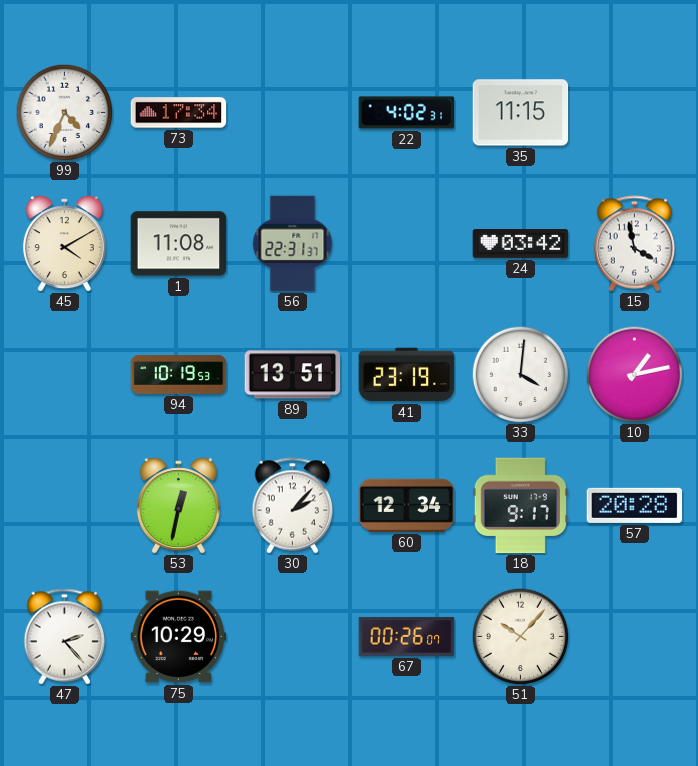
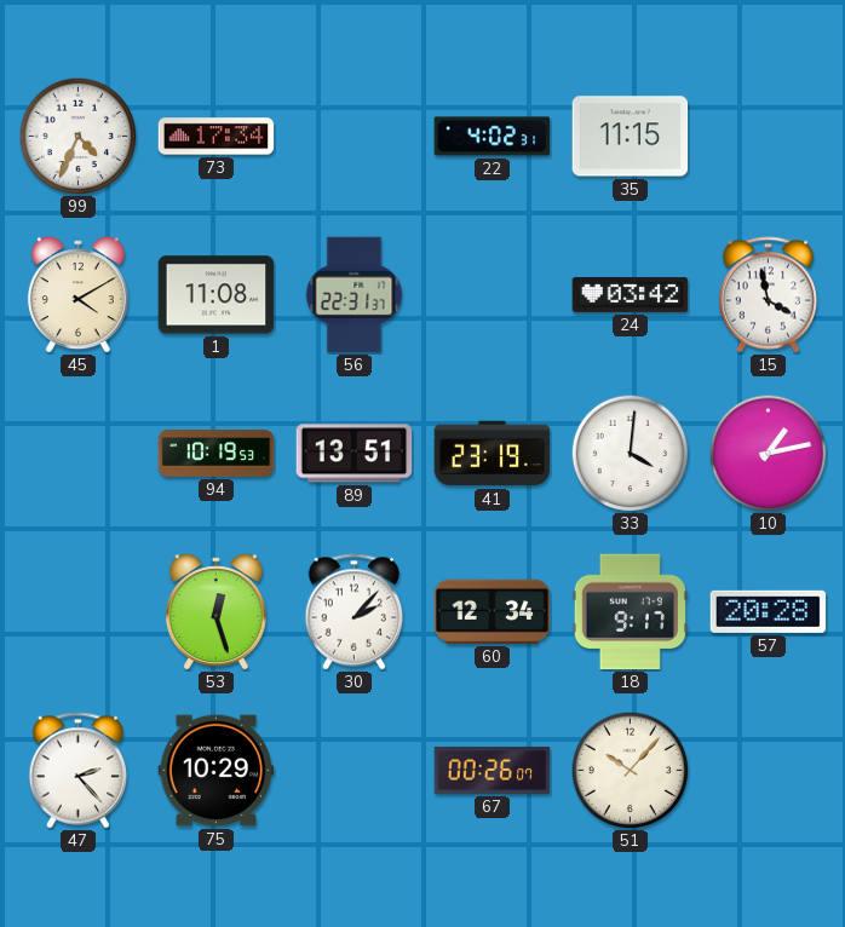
53: 12:32 -> 12:27 (215, 612)
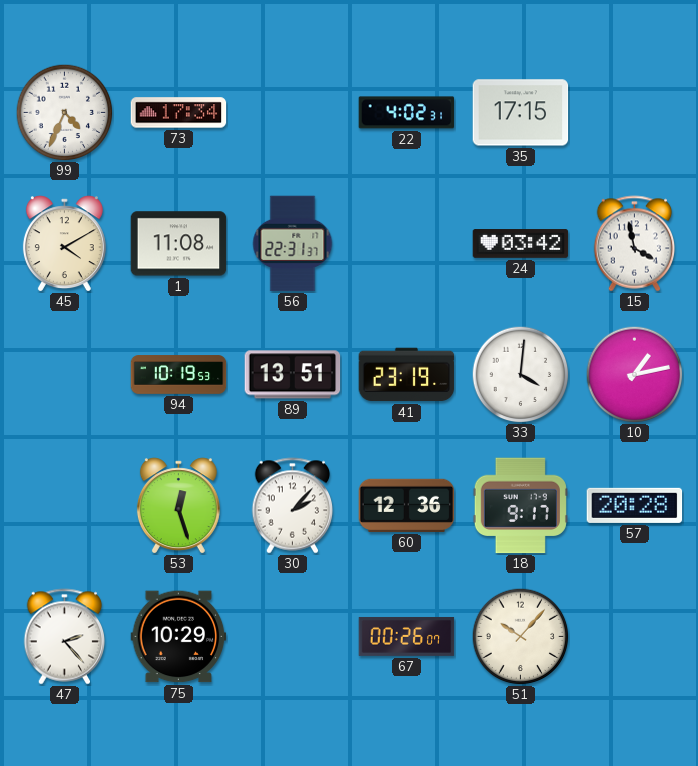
35: 11:15 -> 17:15 (521, 113)
60: 12:34 -> 12:36 (407, 505)
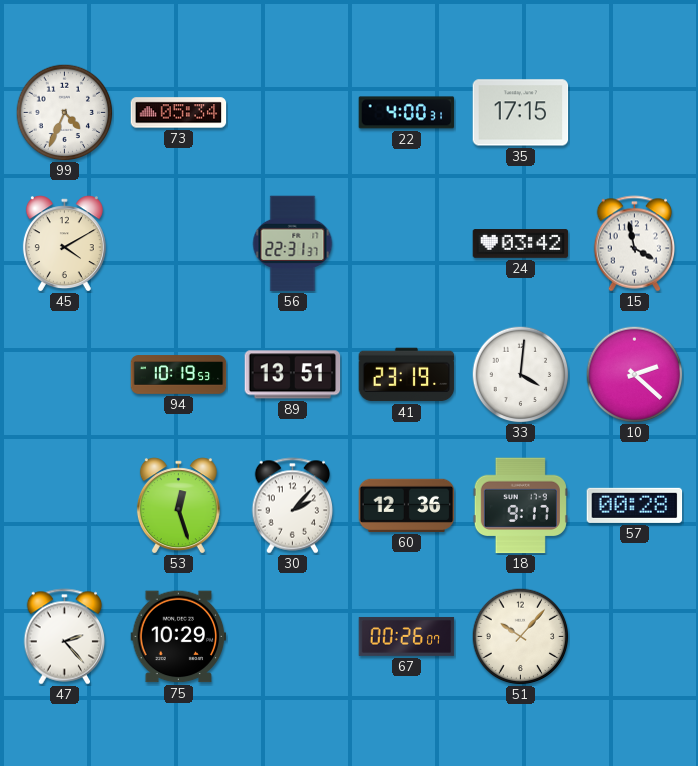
73: 17:34 -> 05:34 (179, 113)
22: 4:02 -> 4:00 (407, 113)
1: 11:08 -> none (179, 244)
10: 1:13 -> 2:22 (634, 374)
57: 20:28 -> 00:28 (635, 505)
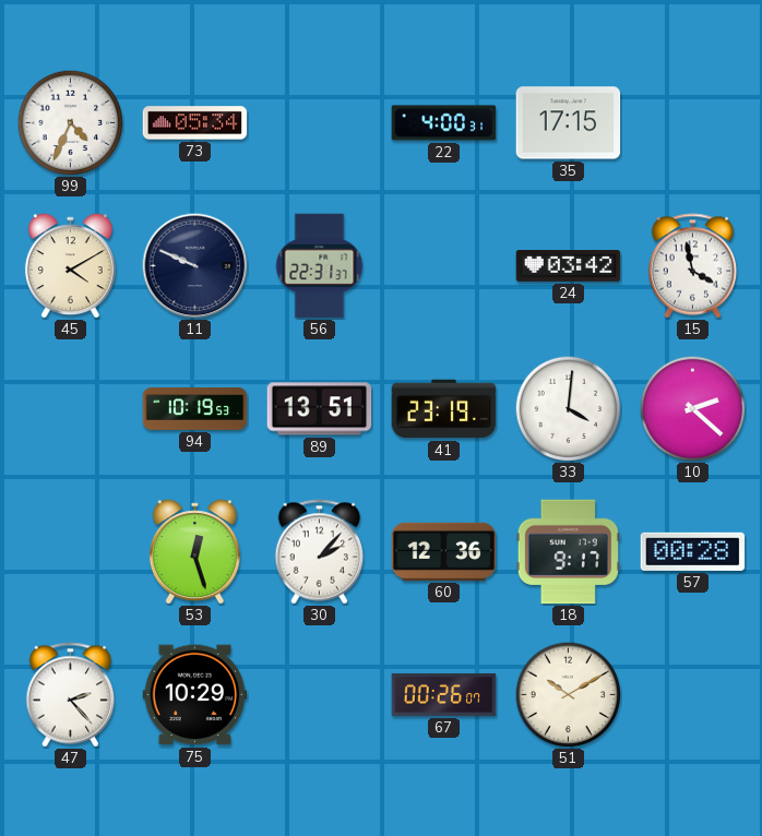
11: none -> 9:49 (195, 266)
51: 10:07 -> 10:10 (568, 694)
